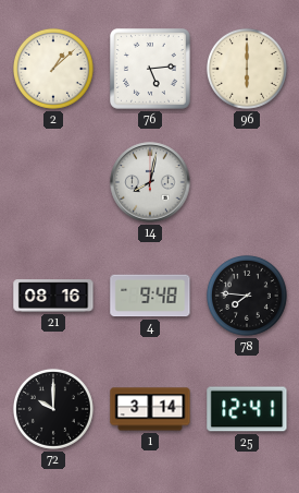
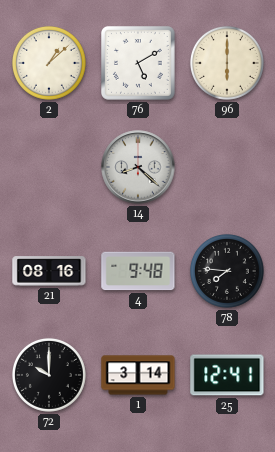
76: 5:14 -> 5:10 (139, 64)
14: 8:02 -> 8:22 (138, 167)
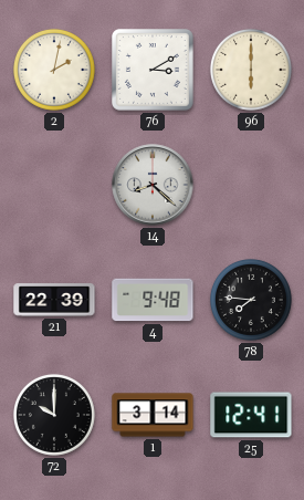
2: 1:08 -> 2:02 (54, 70)
76: 5:10 -> 3:10 (154, 71)
21: 08:16 -> 22:39 (54, 300)
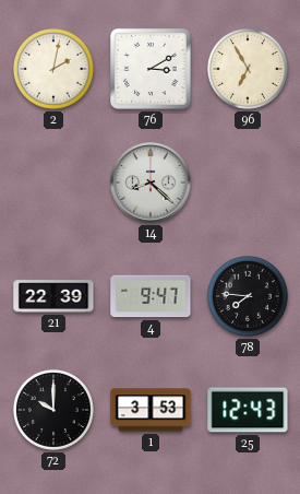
96: 6:00 -> 6:55 (248, 69)
4: 9:48 -> 9:47 (151, 296)
1: 3:14 -> 3:53 (151, 410)
25: 12:41 -> 12:43 (248, 410)
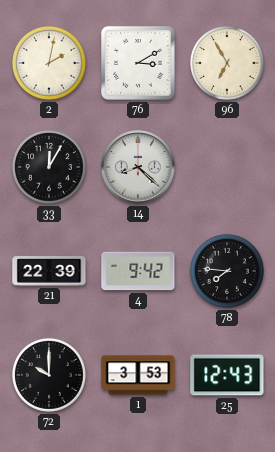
33: none -> 12:05 (49, 167)
4: 9:47 -> 9:42 (138, 271)
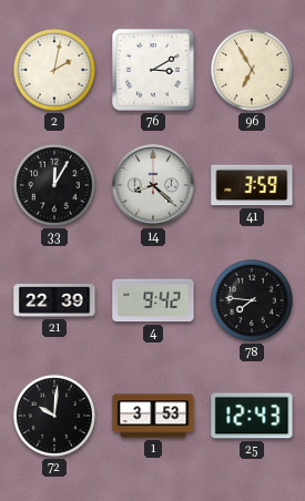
41: none -> 3:59 (252, 185)
72: 10:00 -> 10:01 (54, 416)
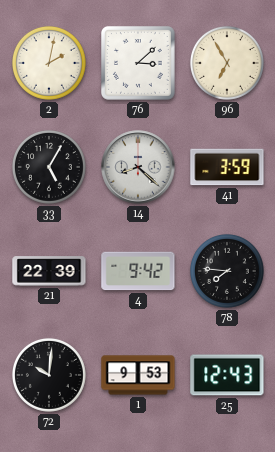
76: 3:10 -> 3:08 (139, 64)
33: 12:05 -> 5:05 (49, 167)
1: 3:53 -> 9:53 (138, 375)
